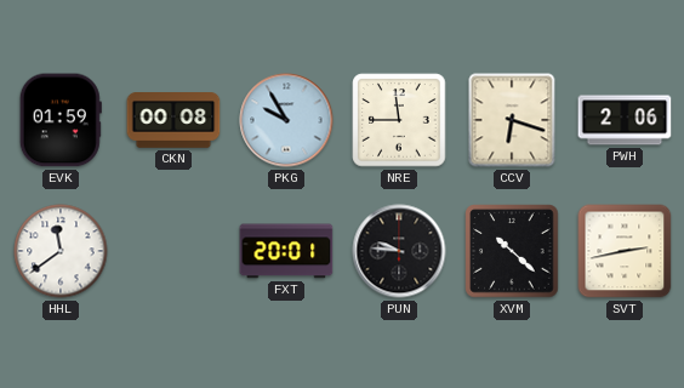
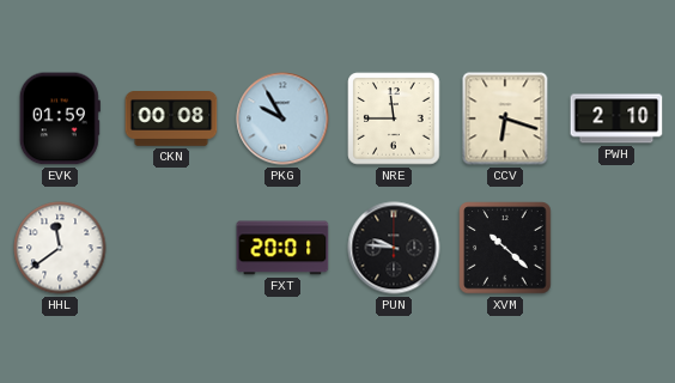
PWH: 2:06 -> 2:10 (616, 118)
SVT: 2:43 -> none (625, 251)
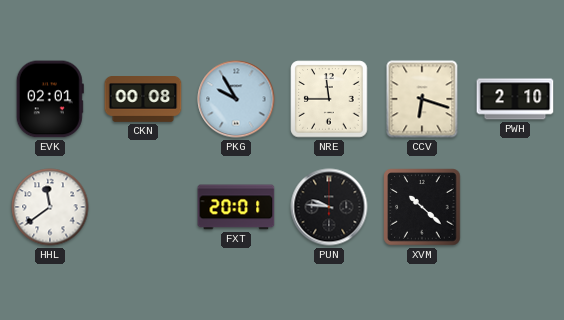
EVK: 01:59 -> 02:01 (50, 99)
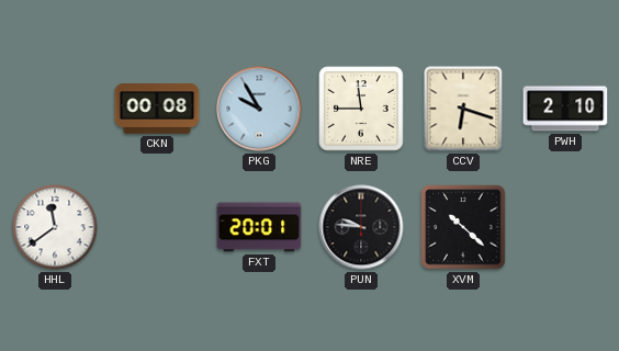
EVK: 02:01 -> none (50, 99)
